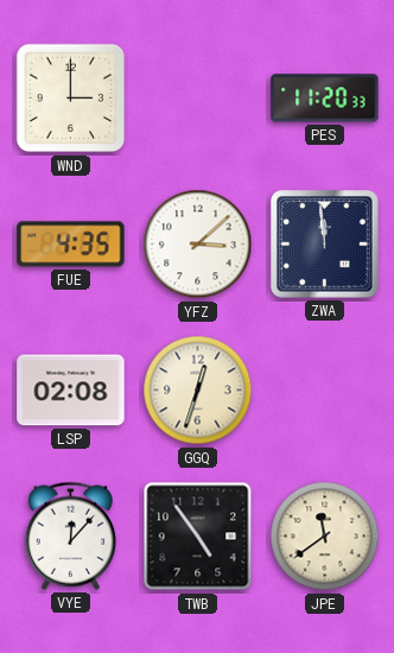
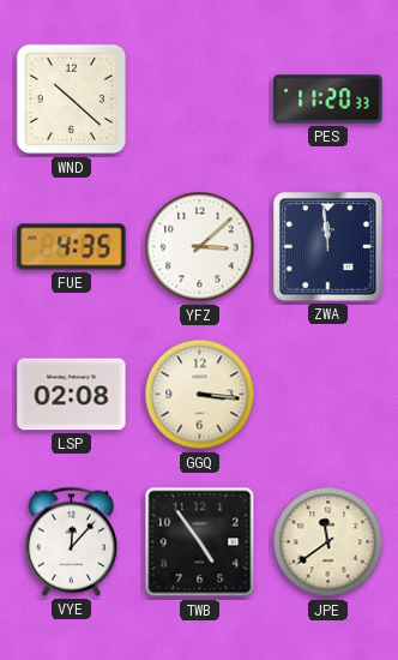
WND: 3:00 -> 10:22 (72, 100)
GGQ: 12:33 -> 3:16 (200, 395)
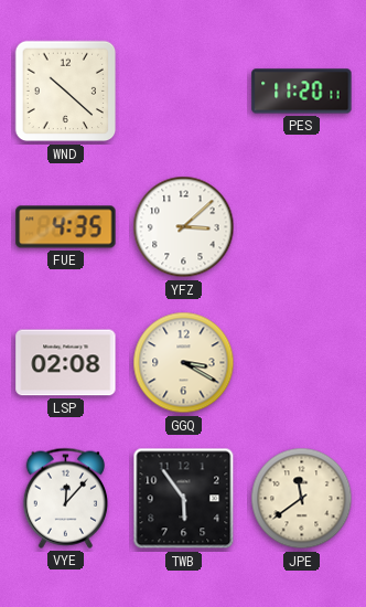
PES: 11:20:33 -> 11:20:11 (302, 92)
ZWA: 11:59 -> none (328, 247)
GGQ: 3:16 -> 3:20 (184, 363)
TWB: 4:54 -> 5:54 (184, 499)
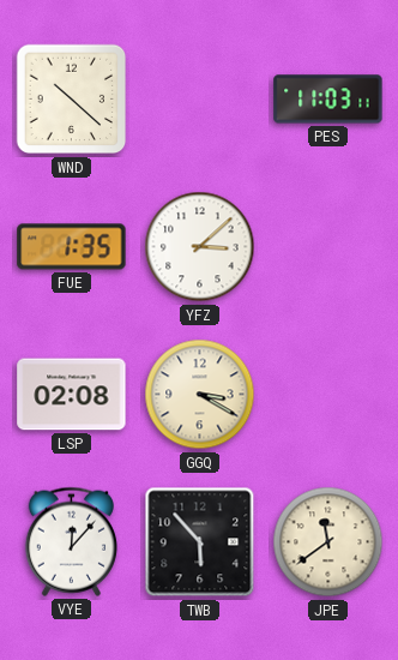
PES: 11:20 -> 11:03 (328, 100)
FUE: 4:35 -> 1:35 (72, 247)
TWB: 5:54 -> 5:53 (200, 542)
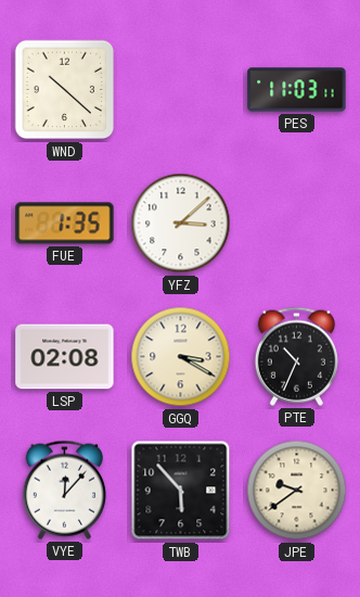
PTE: none -> 10:34 (296, 356)
JPE: 11:39 -> 9:39 (297, 491)
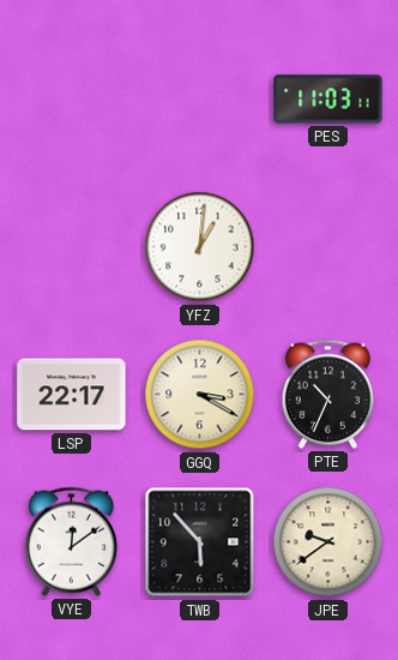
WND: 10:22 -> none (65, 90)
FUE: 1:35 -> none (65, 224)
YFZ: 3:08 -> 1:01 (200, 247)
LSP: 02:08 -> 22:17 (72, 395)
VYE: 12:07 -> 12:09 (71, 541)
